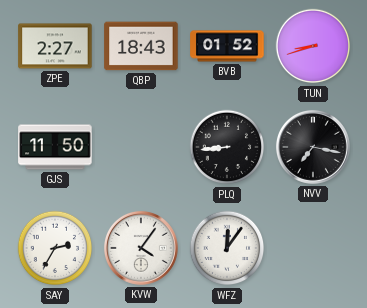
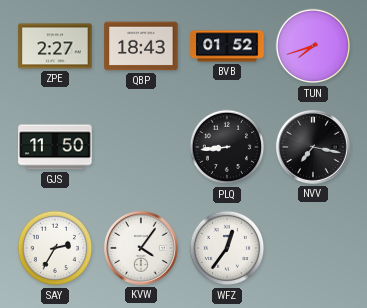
TUN: 8:42 -> 7:42 (313, 46)
WFZ: 12:06 -> 12:36 (227, 248)
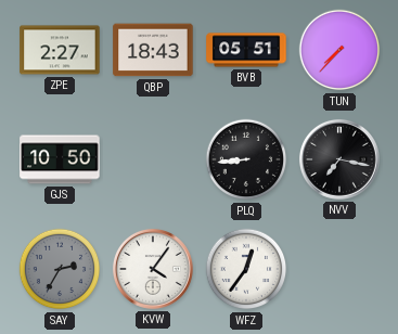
BVB: 01:52 -> 05:51 (246, 50)
TUN: 7:42 -> 7:37 (339, 50)
GJS: 11:50 -> 10:50 (60, 159)
SAY dial: white -> grey (60, 269)
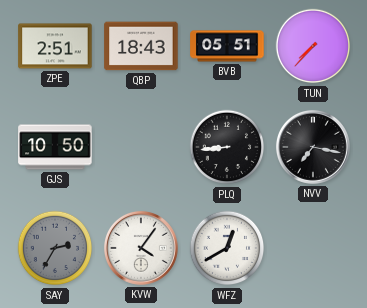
ZPE: 2:27 -> 2:51 (55, 46)
WFZ: 12:36 -> 12:40 (227, 248)
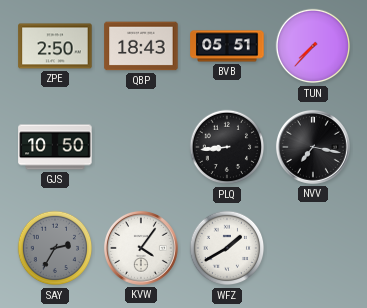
ZPE: 2:51 -> 2:50 (55, 46)
WFZ: 12:40 -> 1:40 (227, 248)
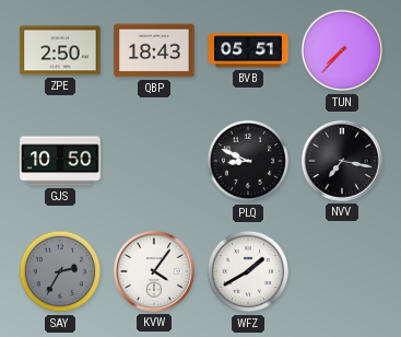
PLQ: 8:44 -> 8:49 (248, 161)
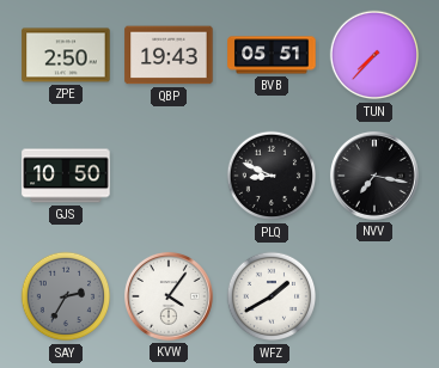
QBP: 18:43 -> 19:43 (169, 55)
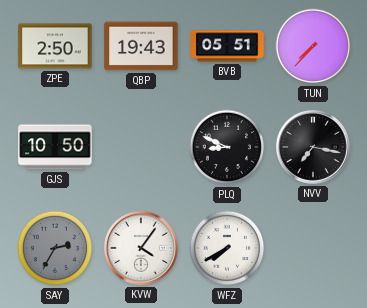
WFZ: 1:40 -> 7:40 (227, 248)
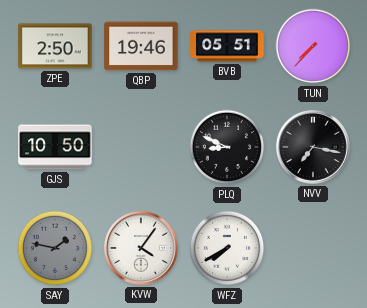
QBP: 19:43 -> 19:46 (141, 46)
SAY: 2:35 -> 1:47 (55, 248)
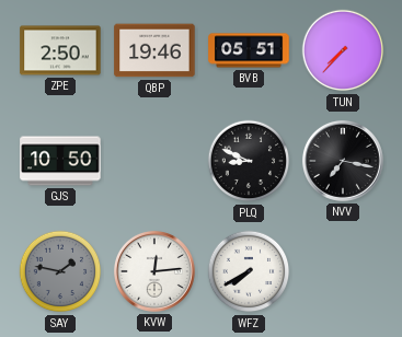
KVW: 4:06 -> 12:14 (154, 271)
